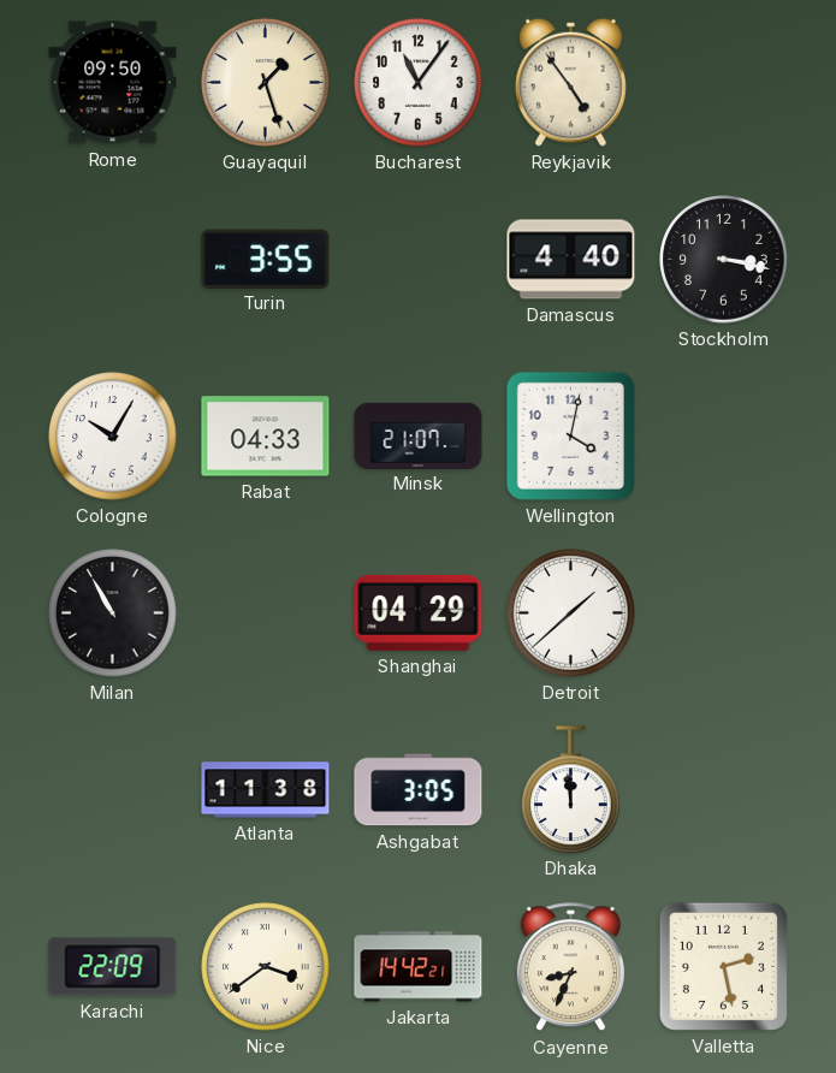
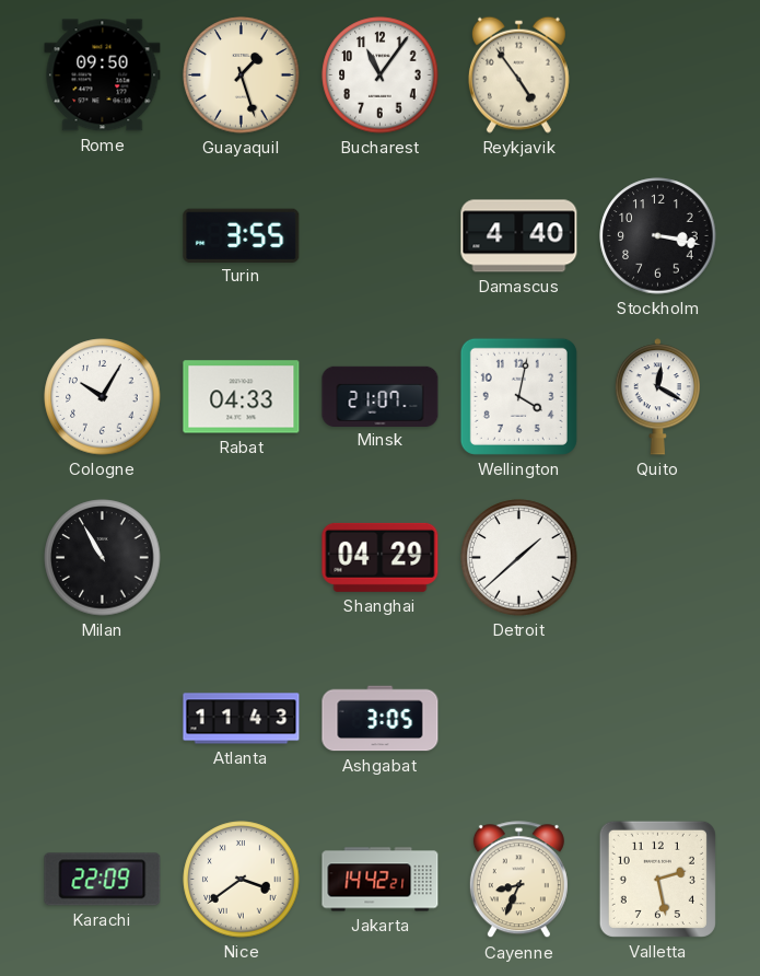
Quito: none -> 12:20 (657, 397)
Atlanta: 11:38 -> 11:43 (242, 719)
Dhaka: 11:59 -> none (571, 789)
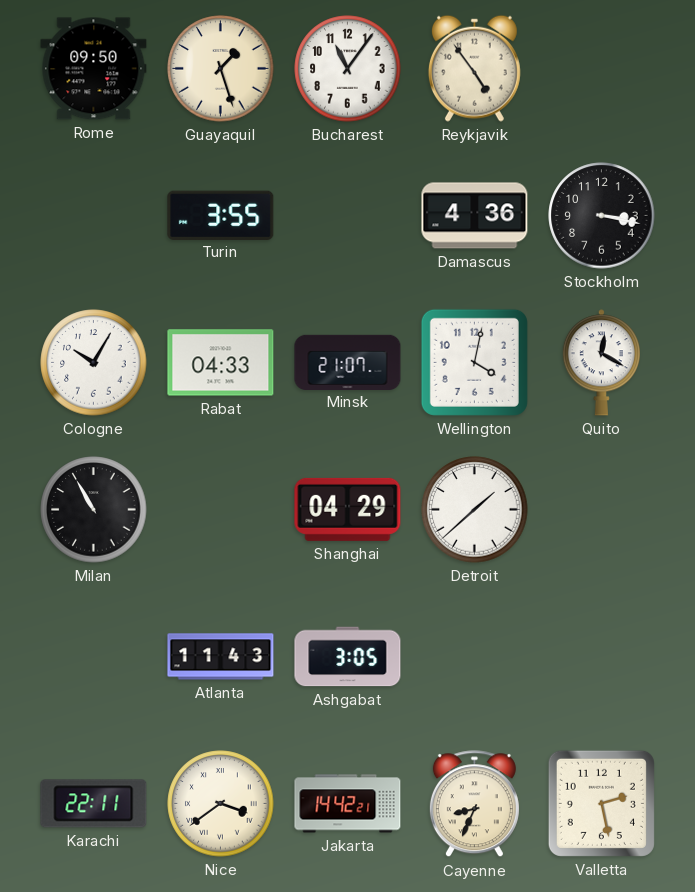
Damascus: 4:40 -> 4:36 (475, 216)
Karachi: 22:09 -> 22:11 (94, 804)
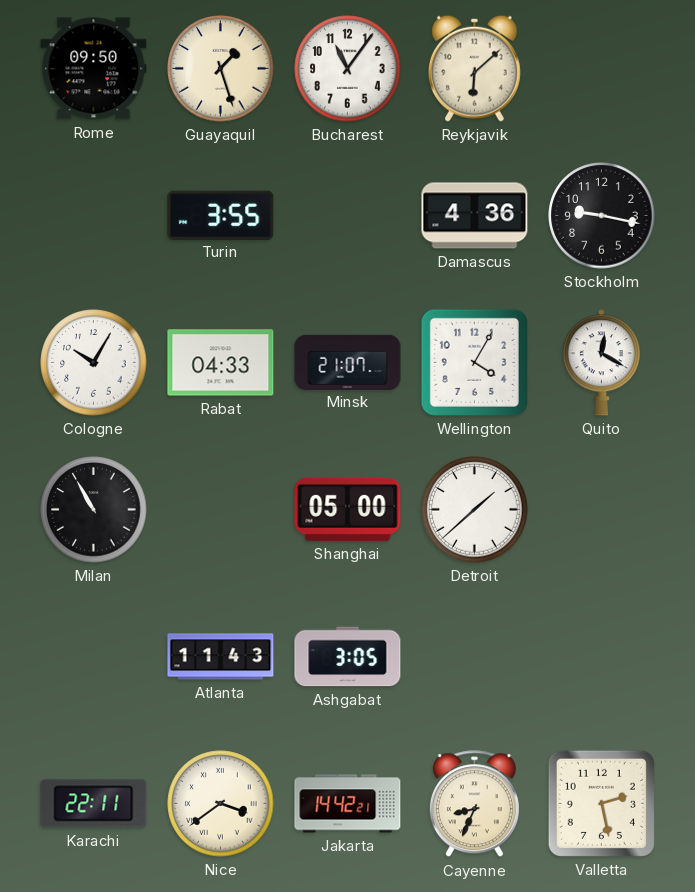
Reykjavik: 4:54 -> 6:08 (474, 68)
Stockholm: 3:17 -> 9:17 (602, 216)
Wellington: 4:02 -> 4:05 (474, 362)
Shanghai: 04:29 -> 05:00 (348, 509)
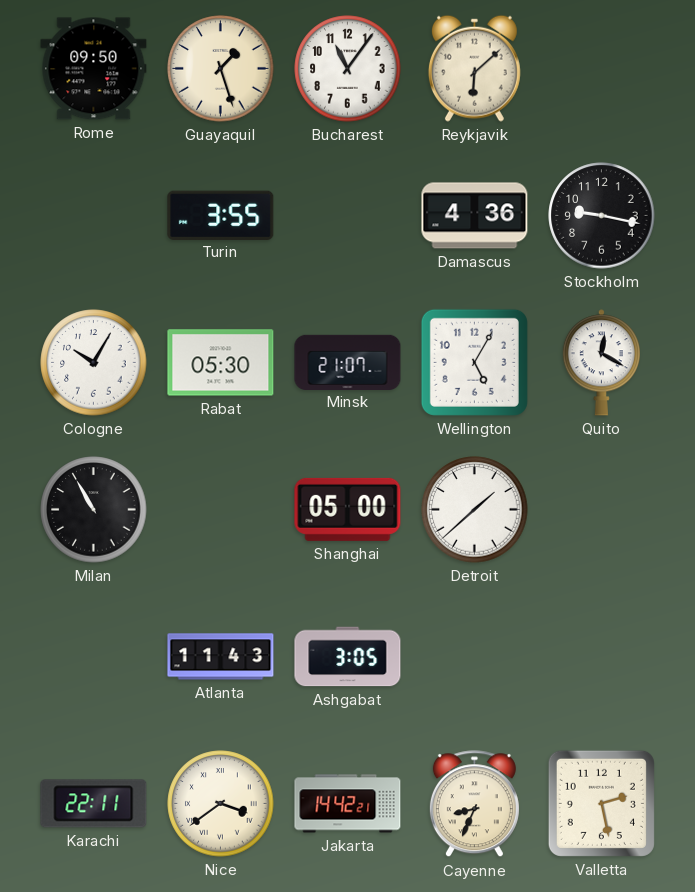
Rabat: 04:33 -> 05:30 (221, 363)
Wellington: 4:05 -> 5:05 (474, 362)
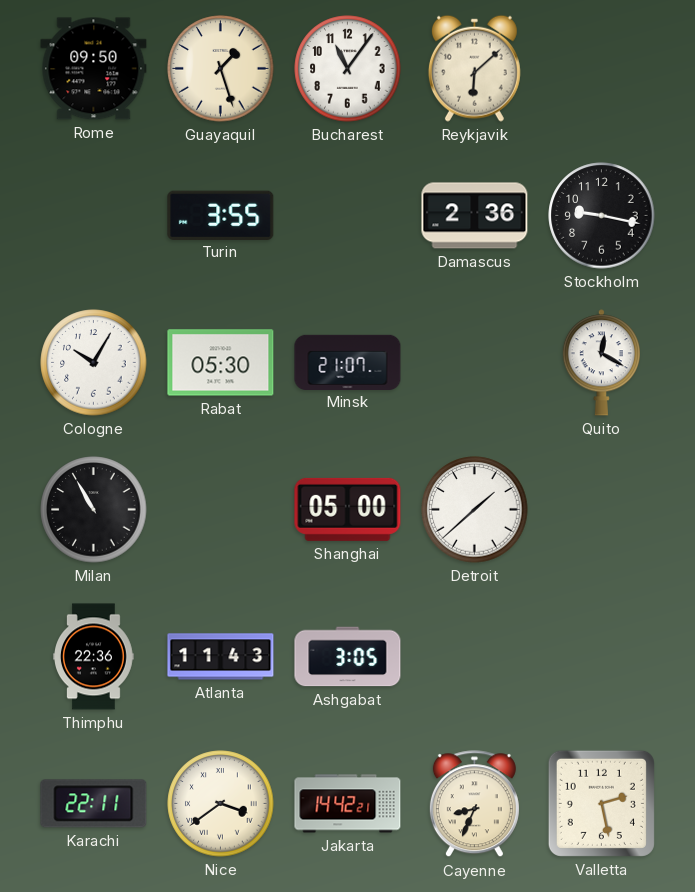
Damascus: 4:36 -> 2:36 (475, 216)
Wellington: 5:05 -> none (474, 362)
Thimphu: none -> 22:36 (94, 657)
